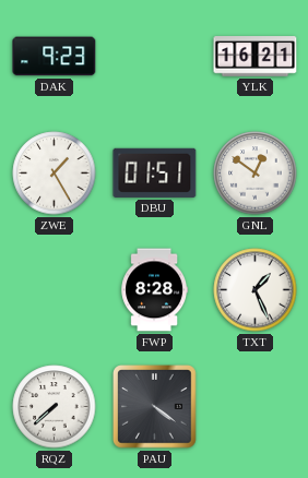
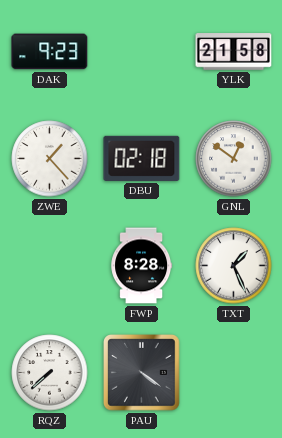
YLK: 16:21 -> 21:58 (234, 52)
ZWE: 1:25 -> 1:23 (50, 159)
DBU: 01:51 -> 02:18 (142, 158)
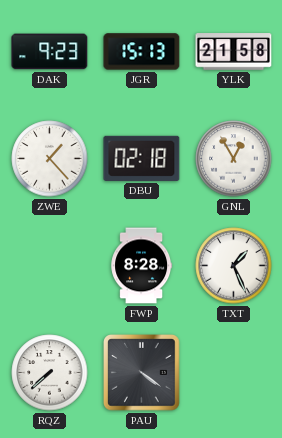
JGR: none -> 15:13 (142, 52)
GNL: 12:51 -> 12:55 (234, 159)
